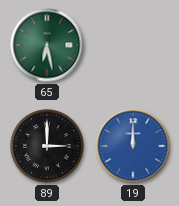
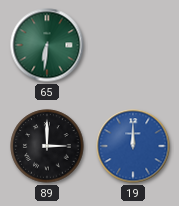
65: 6:28 -> 6:31 (47, 45)
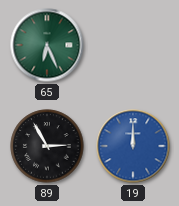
65: 6:31 -> 6:26 (47, 45)
89: 3:00 -> 2:55 (47, 146)
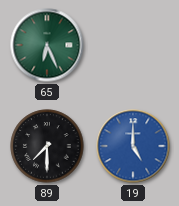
89: 2:55 -> 7:30 (47, 146)
19: 12:00 -> 5:00 (133, 146)
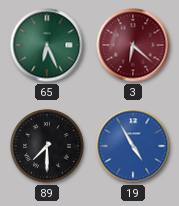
3: none -> 6:22 (133, 45)
19: 5:00 -> 4:55 (133, 146)
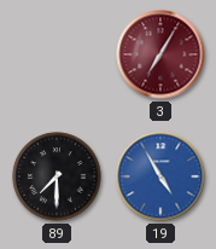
65: 6:26 -> none (47, 45)
3: 6:22 -> 7:05 (160, 54)
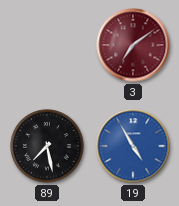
3: 7:05 -> 7:09 (133, 45)
89: 7:30 -> 7:28 (47, 146)
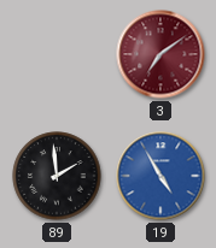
89: 7:28 -> 1:59 (57, 176)
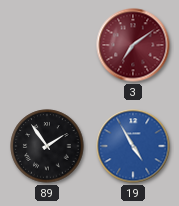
89: 1:59 -> 1:54 (47, 146)
